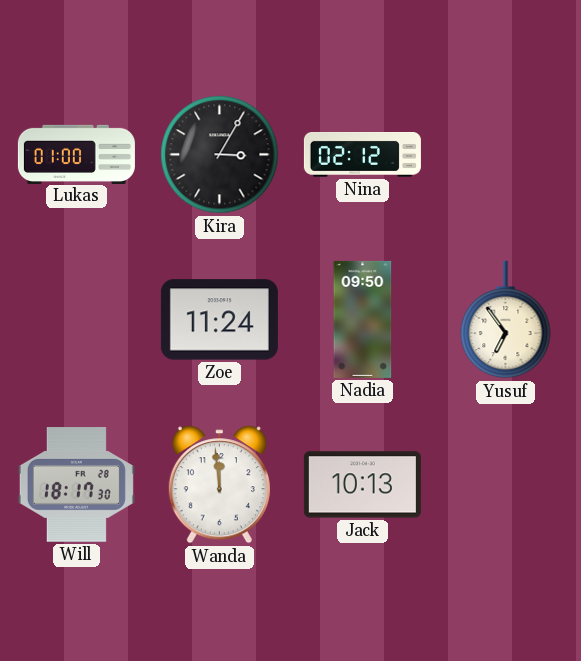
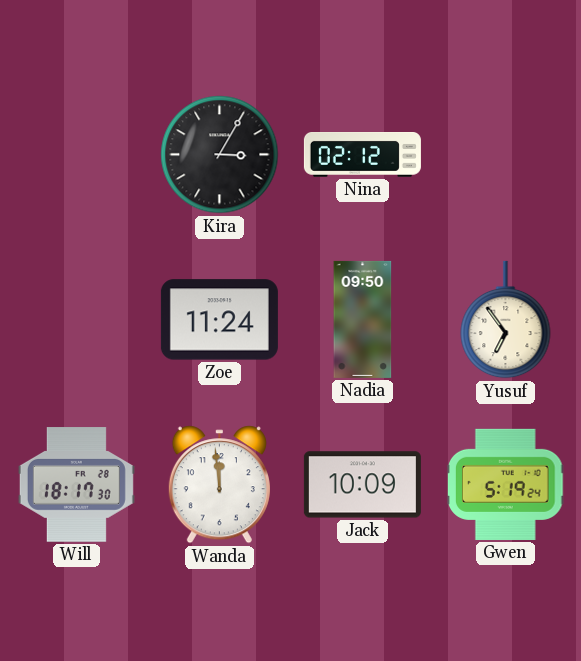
Lukas: 01:00 -> none (76, 154)
Jack: 10:13 -> 10:09 (362, 485)
Gwen: none -> 5:19 (506, 484)
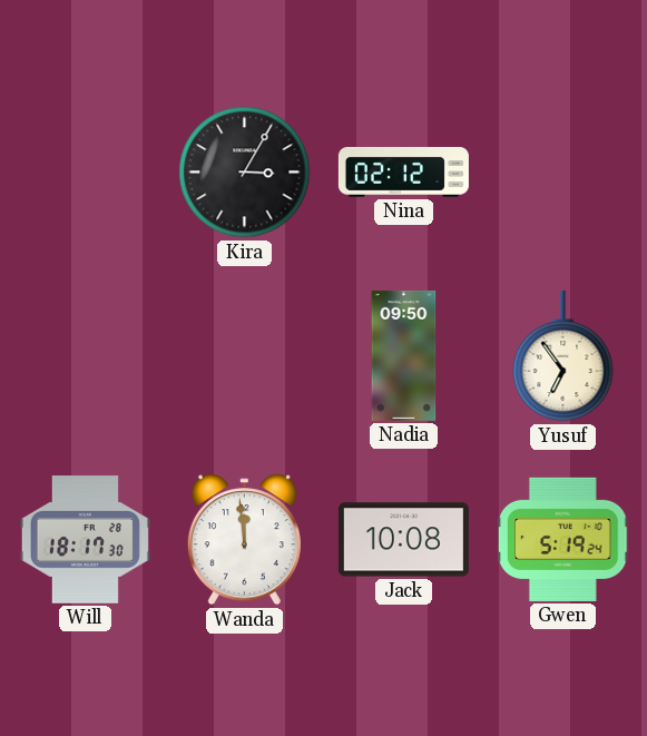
Zoe: 11:24 -> none (219, 320)
Jack: 10:09 -> 10:08 (403, 540)
